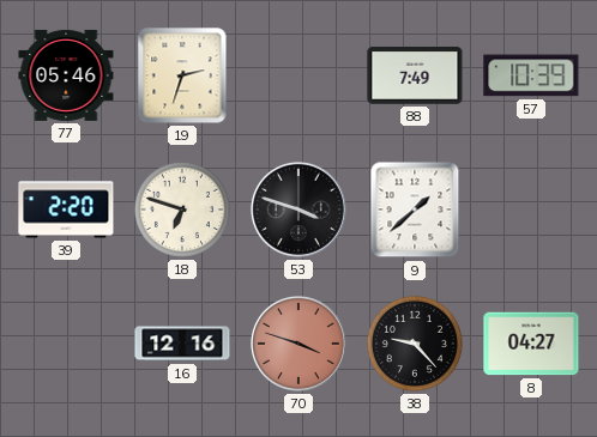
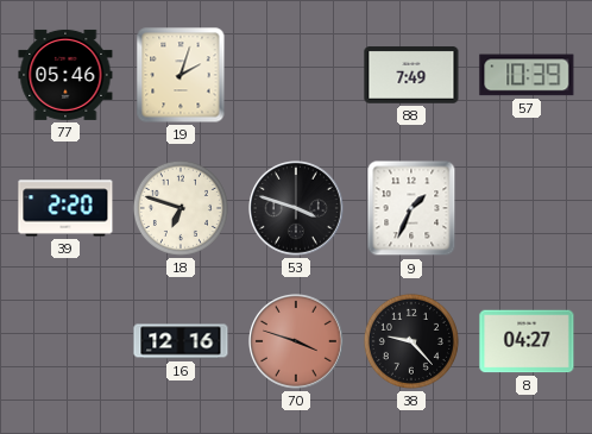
19: 2:33 -> 2:03 (181, 75)
9: 1:38 -> 1:34 (411, 208)
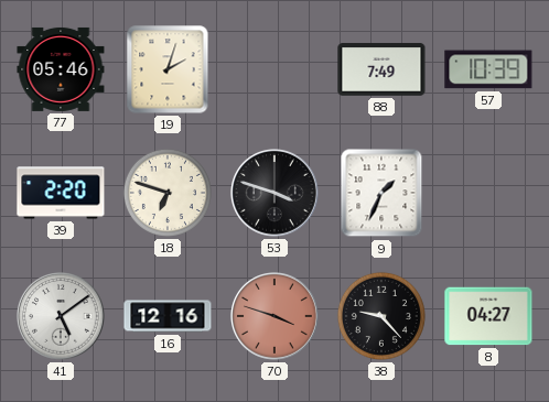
41: none -> 5:09 (62, 317)
